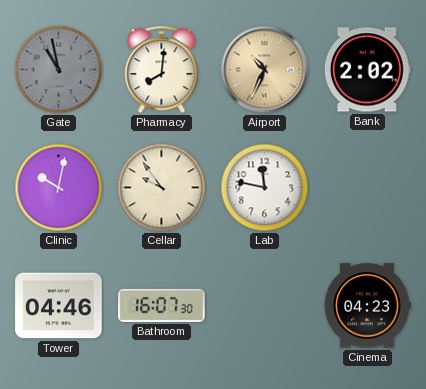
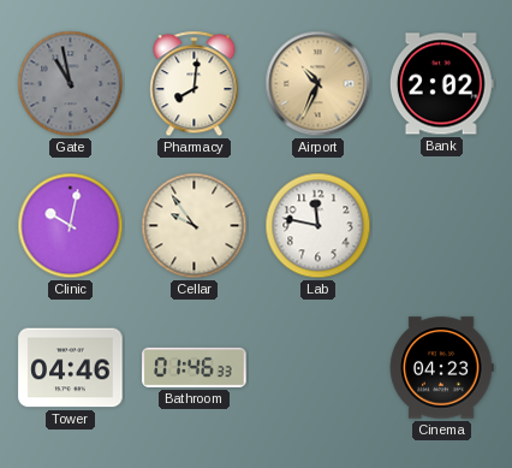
Bathroom: 16:07 -> 01:46 (195, 367)
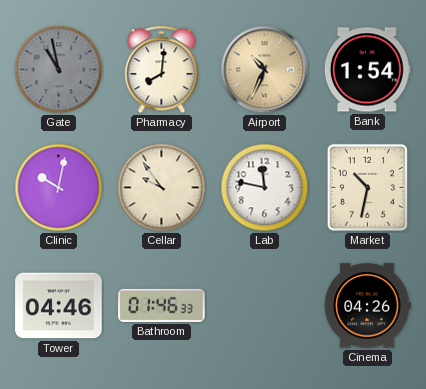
Bank: 2:02 -> 1:54 (367, 70)
Market: none -> 10:32 (367, 187)
Cinema: 04:23 -> 04:26 (367, 306)
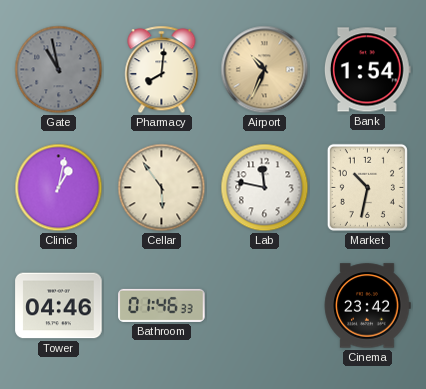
Clinic: 10:02 -> 1:02 (59, 188)
Cellar: 9:54 -> 5:54 (162, 188)
Cinema: 04:26 -> 23:42 (367, 306)
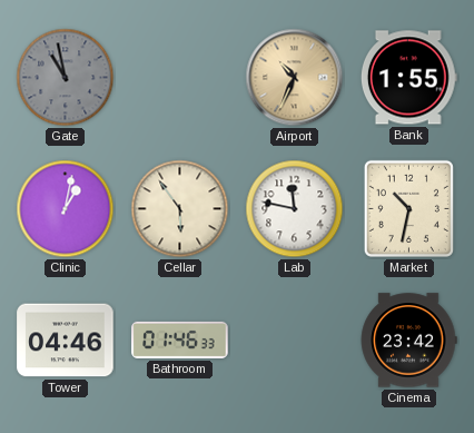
Pharmacy: 8:01 -> none (162, 70)
Bank: 1:54 -> 1:55 (408, 78)
